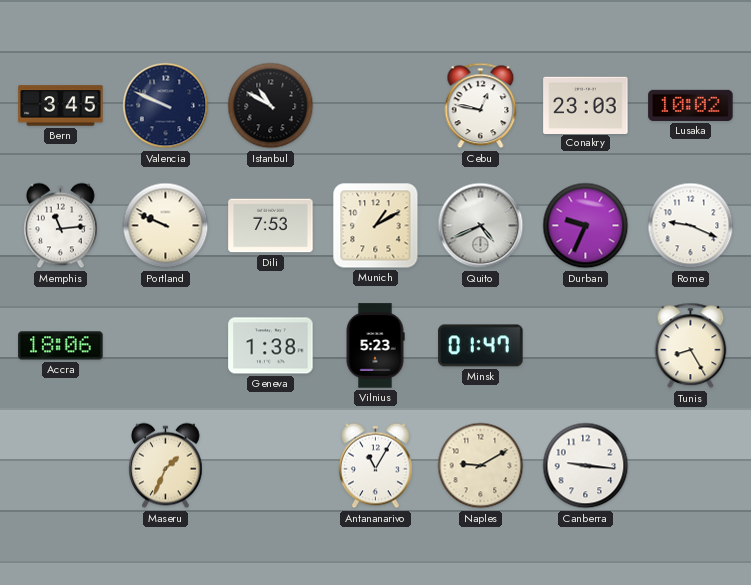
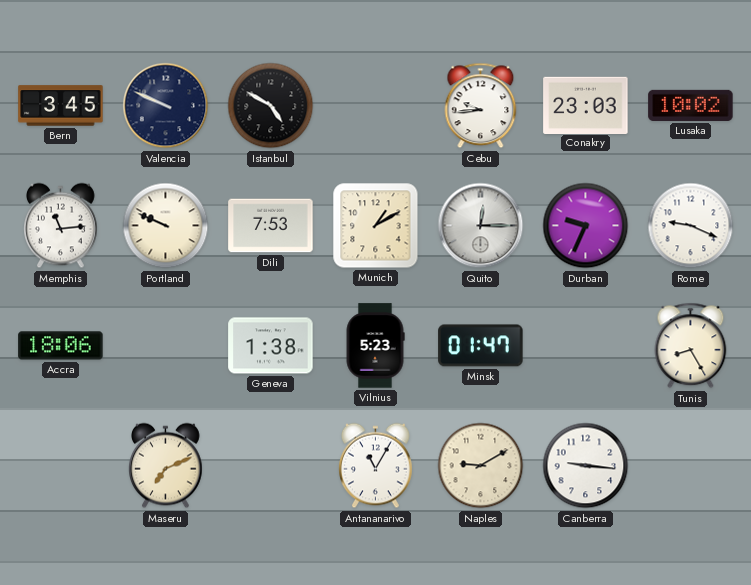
Istanbul: 10:50 -> 4:50 (271, 106)
Cebu: 12:47 -> 9:44 (481, 106)
Quito: 4:41 -> 12:15 (481, 226)
Maseru: 1:34 -> 7:11 (166, 466)
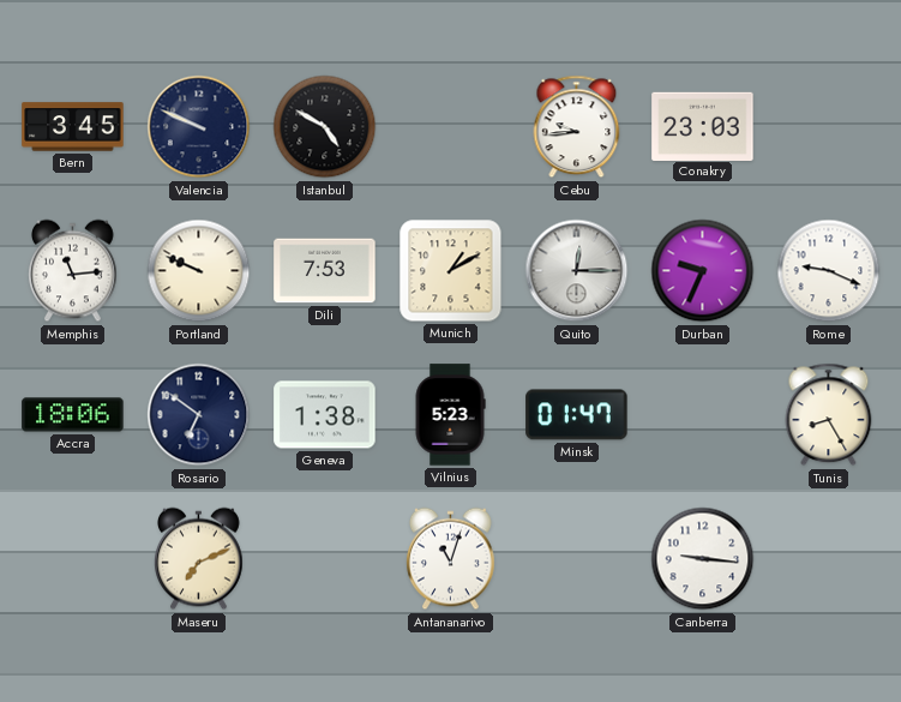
Lusaka: 10:02 -> none (691, 105)
Rosario: none -> 6:51 (199, 415)
Antananarivo: 11:05 -> 11:03 (451, 559)
Naples: 9:10 -> none (481, 466)
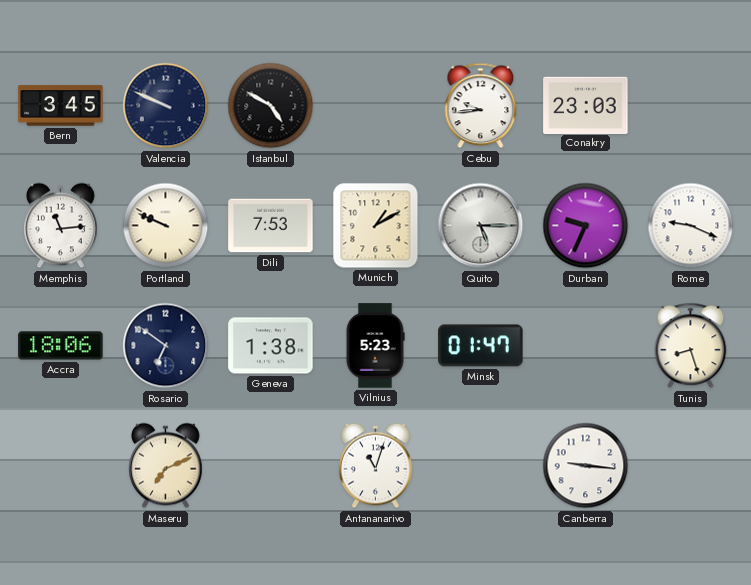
Quito: 12:15 -> 5:15 (481, 226)
Tunis: 8:25 -> 8:27 (691, 346)
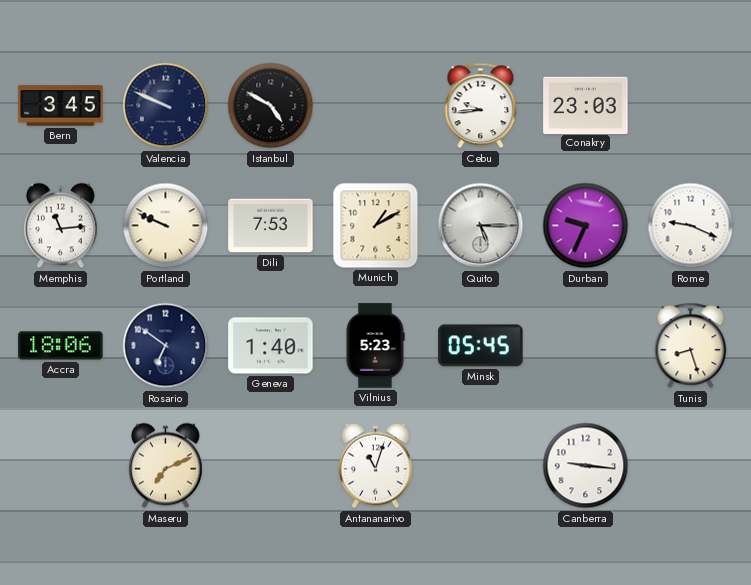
Geneva: 1:38 -> 1:40 (271, 346)
Minsk: 01:47 -> 05:45 (481, 346)
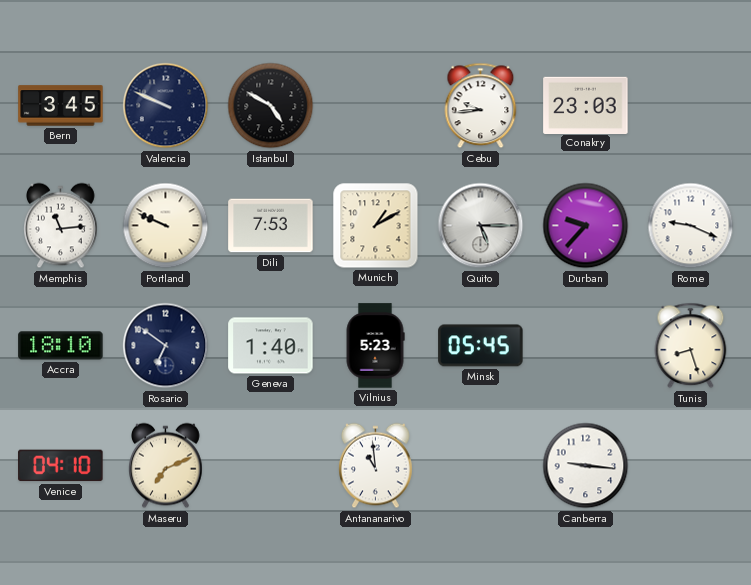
Durban: 9:34 -> 9:37 (586, 226)
Accra: 18:06 -> 18:10 (61, 346)
Venice: none -> 04:10 (61, 466)
Antananarivo: 11:03 -> 10:59 (376, 466)
